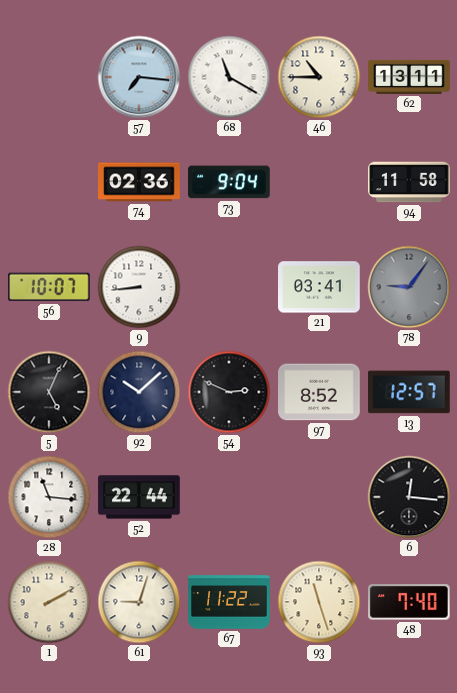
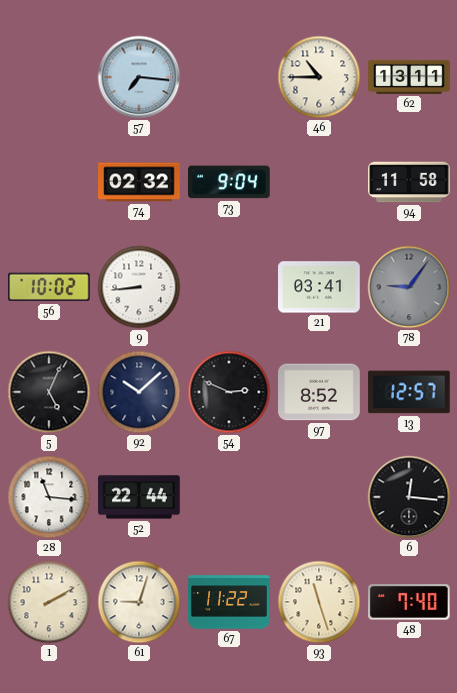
68: 11:20 -> none (229, 77)
74: 02:36 -> 02:32 (139, 182)
56: 10:07 -> 10:02 (50, 287)
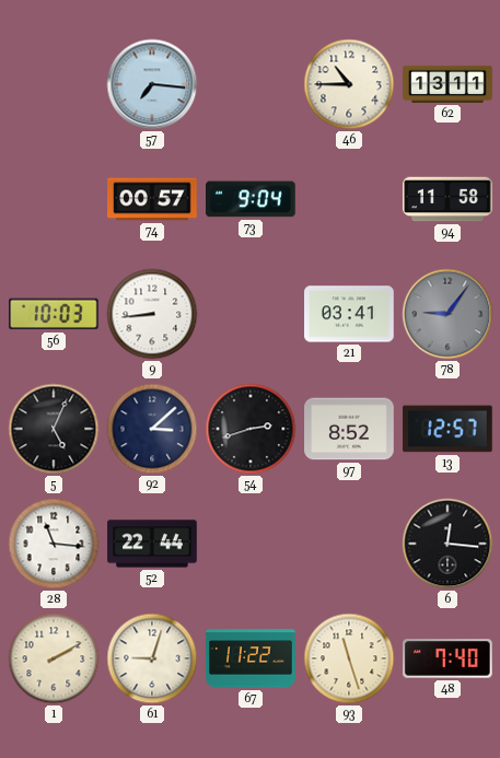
74: 02:32 -> 00:57 (152, 199)
56: 10:02 -> 10:03 (55, 314)
92: 10:08 -> 3:08 (152, 429)
54: 2:49 -> 2:42 (251, 429)
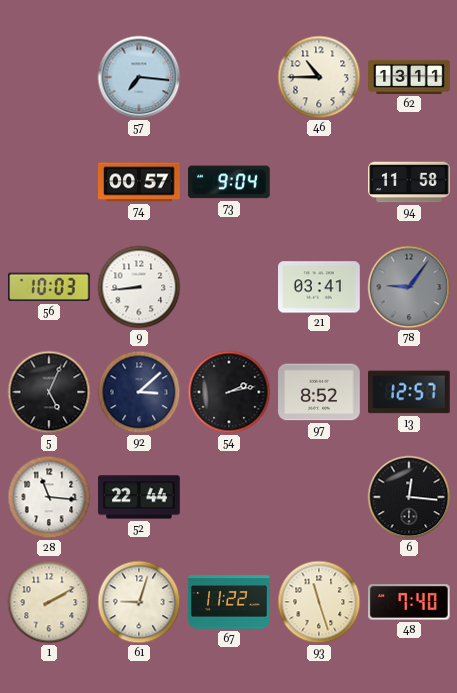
54: 2:42 -> 2:13 (229, 392)
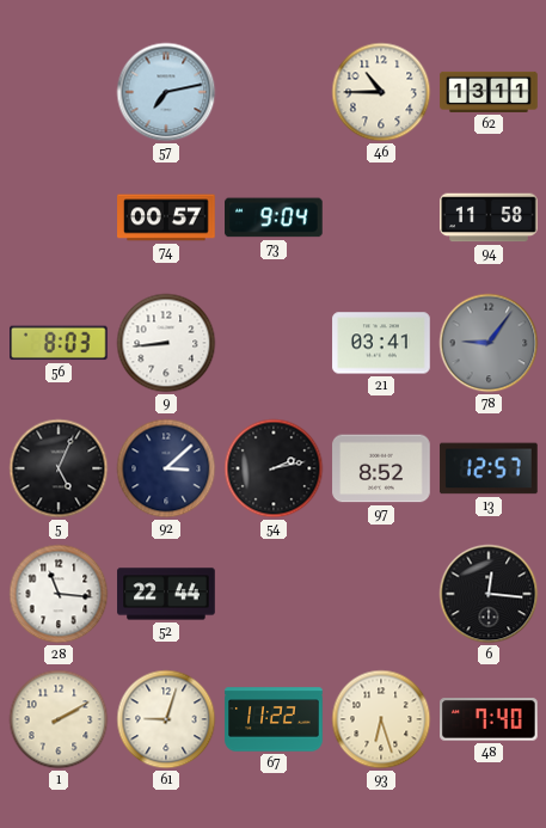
57: 7:16 -> 7:13 (166, 92)
56: 10:03 -> 8:03 (60, 343)
93: 11:27 -> 6:27 (381, 719)
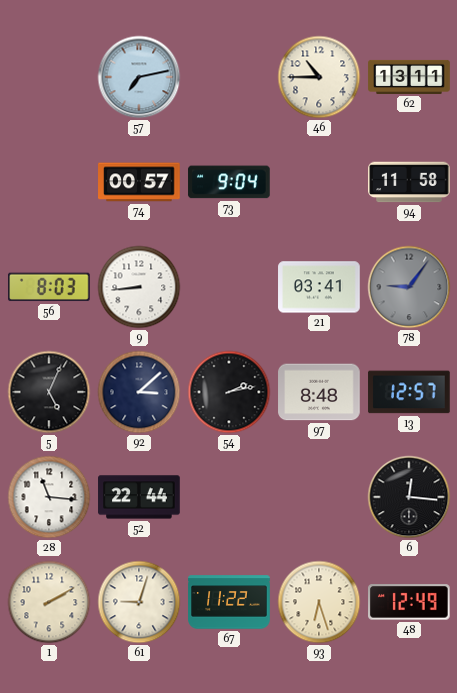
97: 8:52 -> 8:48 (319, 392)
48: 7:40 -> 12:49 (410, 602)
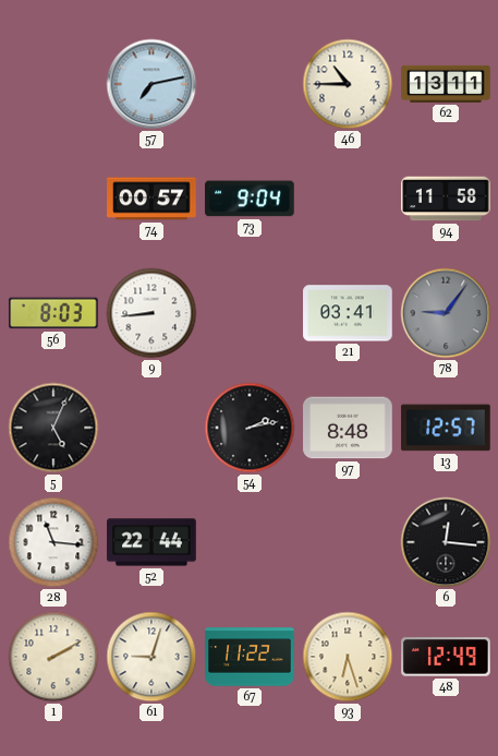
92: 3:08 -> none (139, 392)
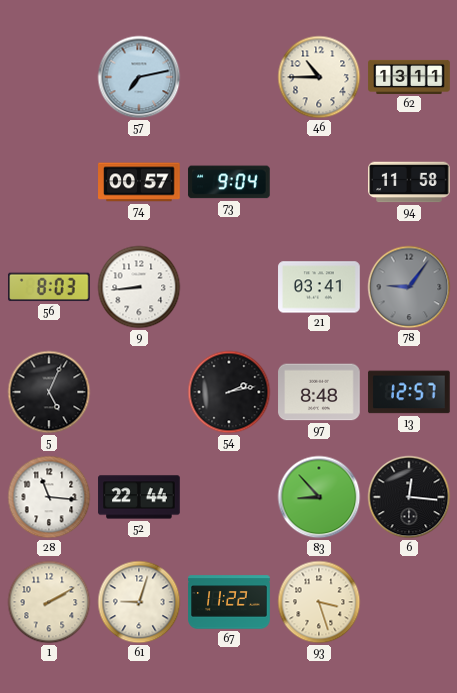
83: none -> 8:53 (319, 497)
93: 6:27 -> 3:27 (319, 602)
48: 12:49 -> none (447, 657)
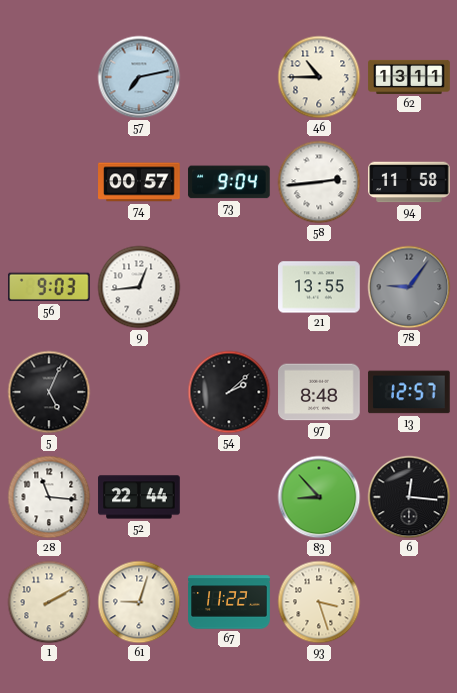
58: none -> 2:44 (319, 182)
56: 8:03 -> 9:03 (50, 287)
9: 8:44 -> 12:44 (139, 287)
21: 03:41 -> 13:55 (319, 287)
54: 2:13 -> 2:08 (229, 392)
